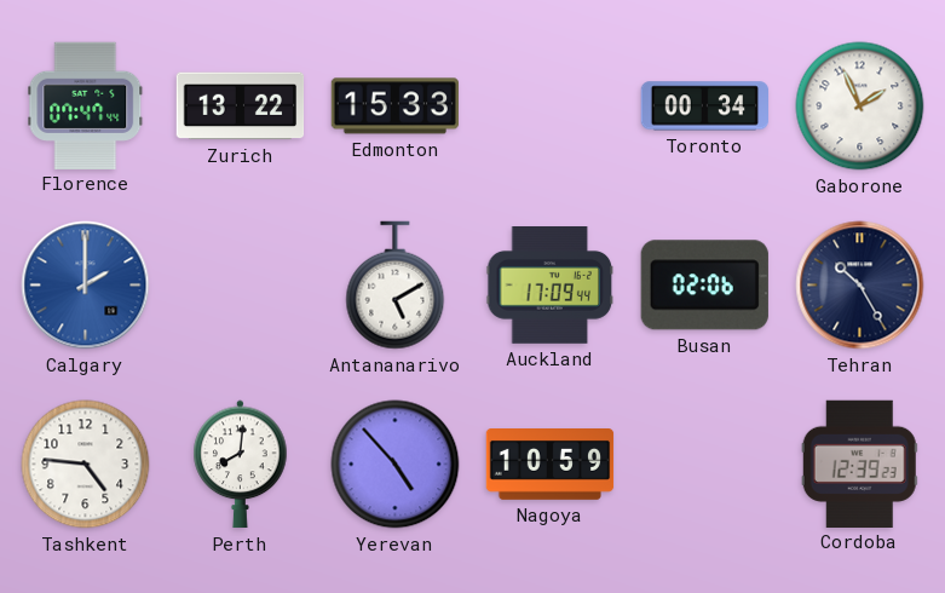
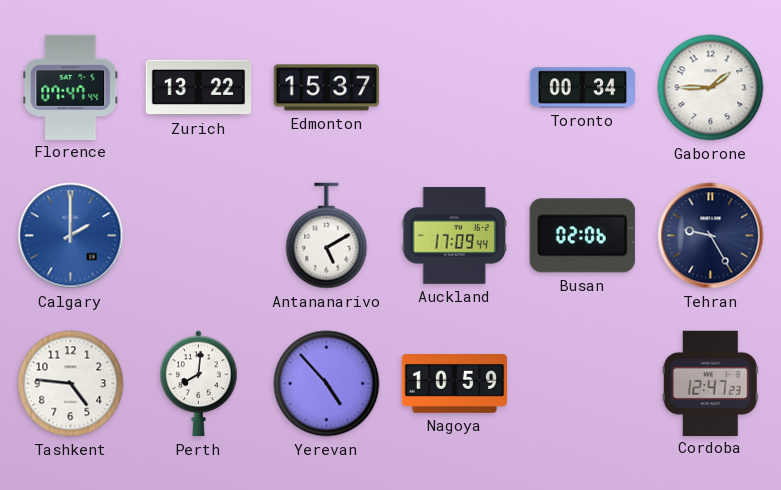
Edmonton: 15:33 -> 15:37 (326, 88)
Gaborone: 1:56 -> 1:45 (711, 88)
Tehran: 10:25 -> 9:25 (711, 236)
Cordoba: 12:39 -> 12:47 (710, 383)
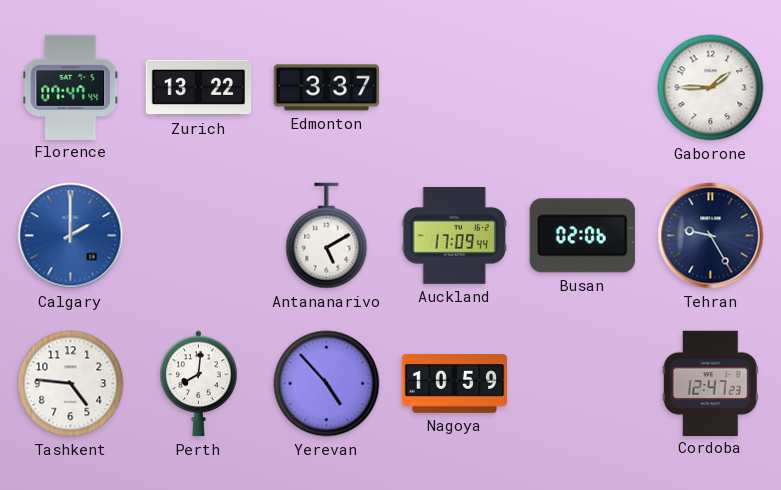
Edmonton: 15:37 -> 3:37 (326, 88)
Toronto: 00:34 -> none (583, 88)
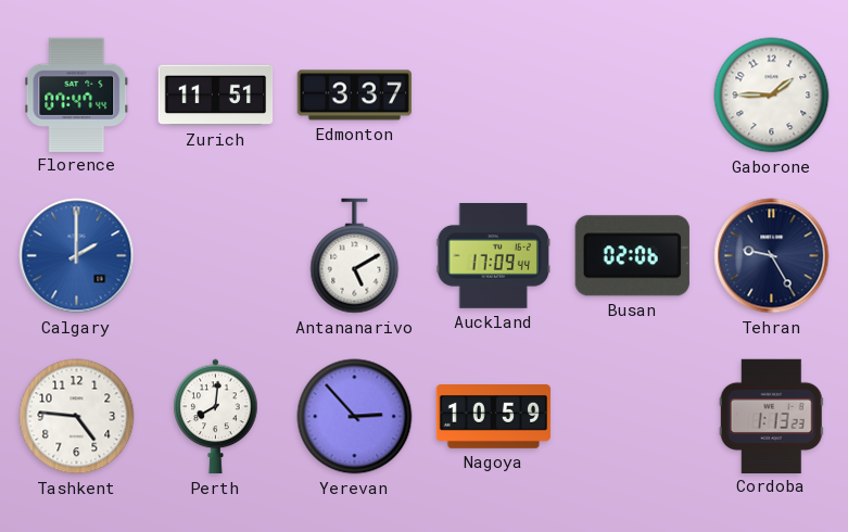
Zurich: 13:22 -> 11:51 (216, 96)
Yerevan: 4:53 -> 2:53 (355, 417)
Cordoba: 12:47 -> 1:13 (771, 416)
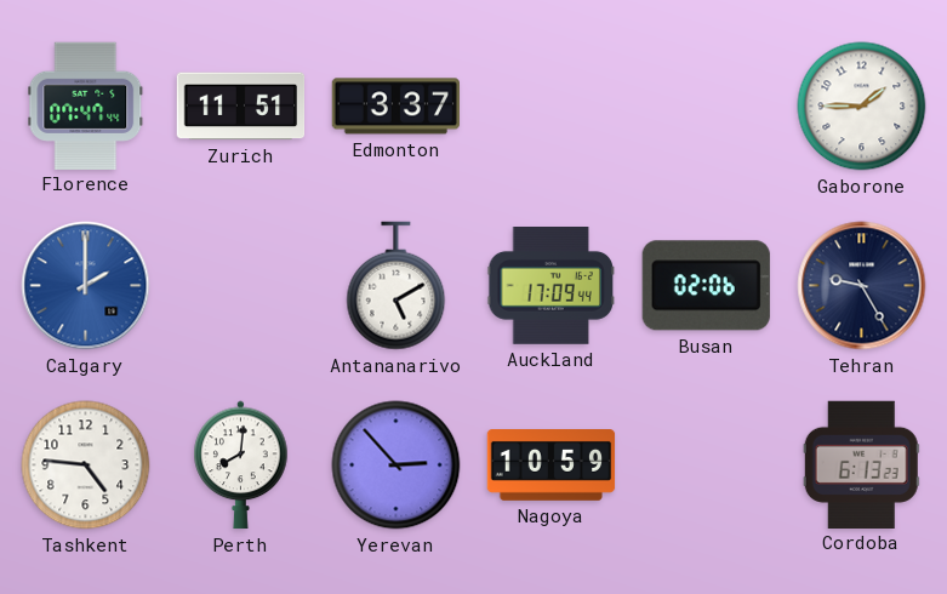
Cordoba: 1:13 -> 6:13 (861, 464)
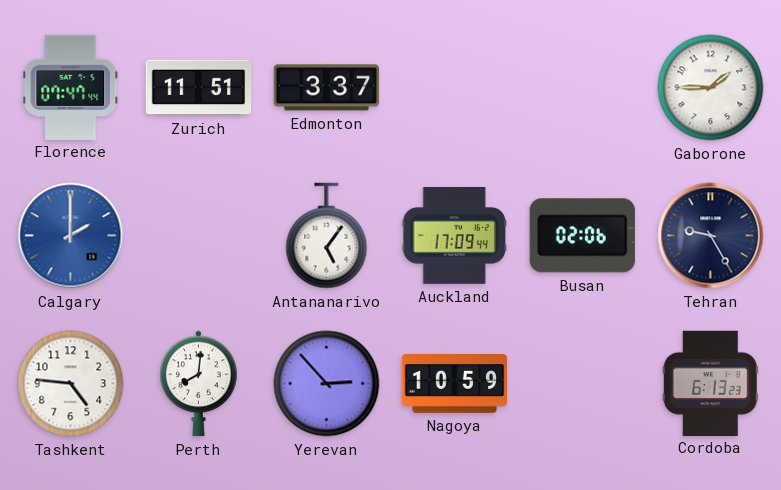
Antananarivo: 5:10 -> 5:06 (327, 236)
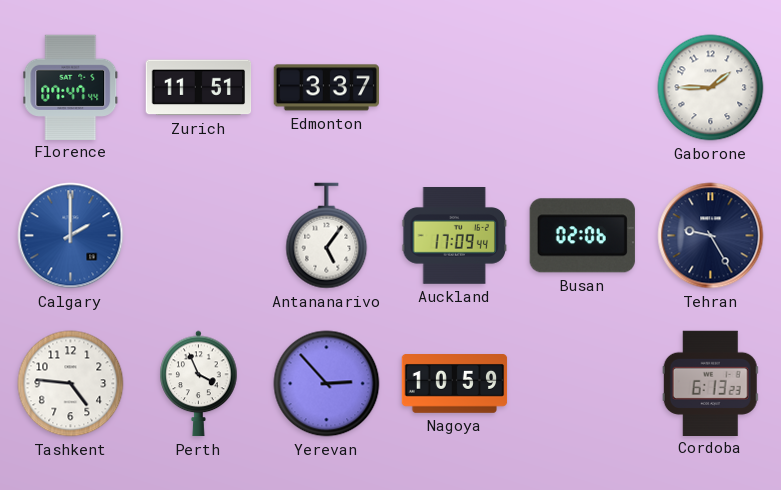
Perth: 8:01 -> 3:56 (199, 384)
